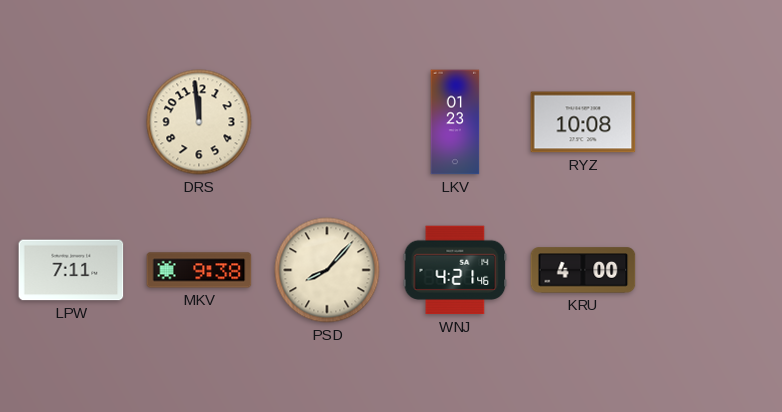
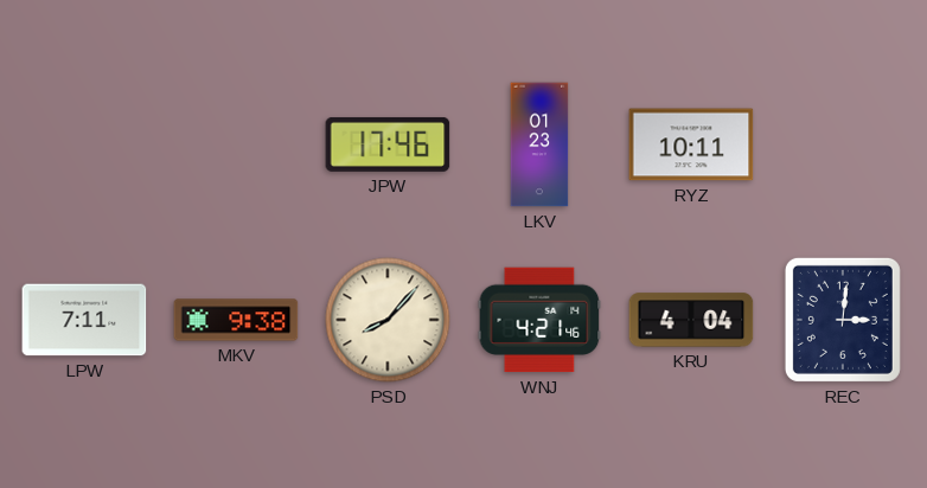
DRS: 11:59 -> none (199, 122)
JPW: none -> 17:46 (388, 145)
RYZ: 10:08 -> 10:11 (691, 145)
KRU: 4:00 -> 4:04 (691, 320)
REC: none -> 3:01 (843, 320)
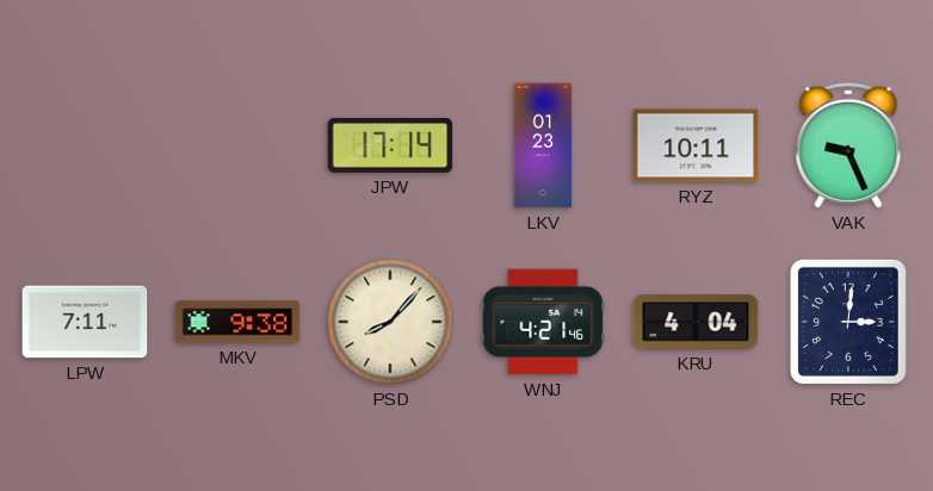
JPW: 17:46 -> 17:14 (390, 145)
VAK: none -> 9:26 (848, 145)
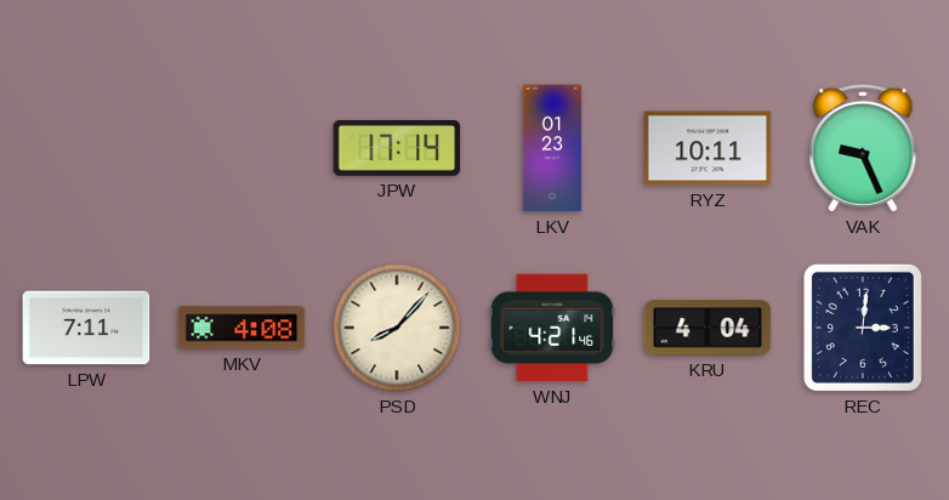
MKV: 9:38 -> 4:08 (241, 328)
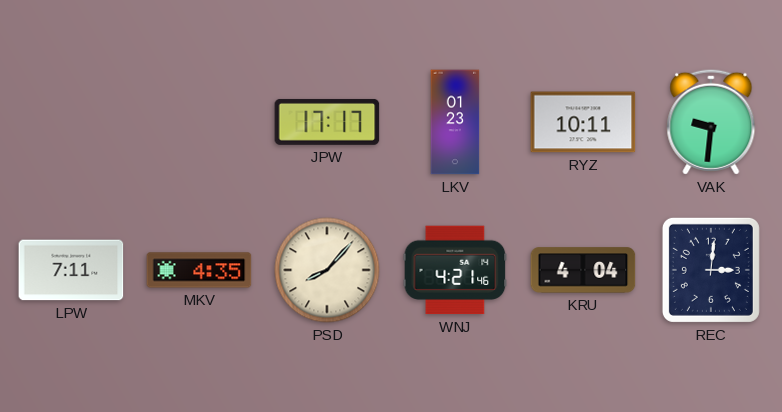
JPW: 17:14 -> 17:17 (327, 122)
VAK: 9:26 -> 9:31 (711, 122)
MKV: 4:08 -> 4:35 (199, 270)
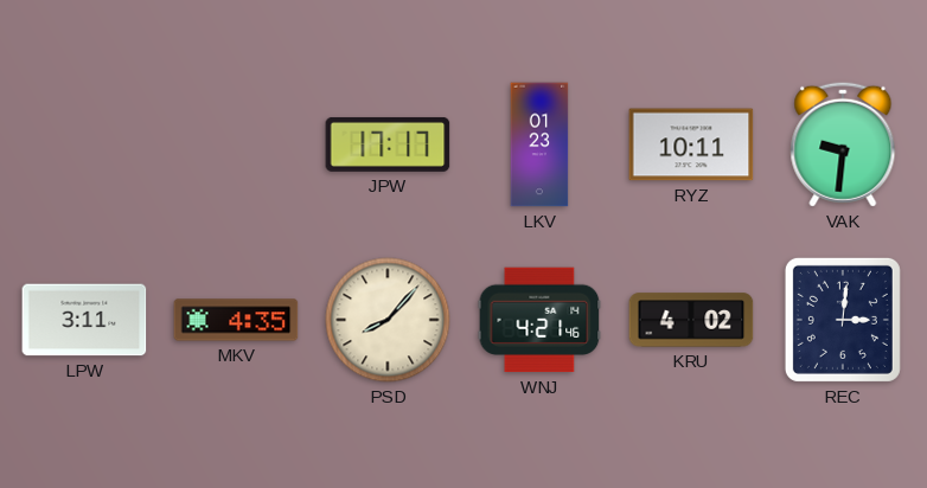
LPW: 7:11 -> 3:11 (84, 320)
KRU: 4:04 -> 4:02 (691, 320)
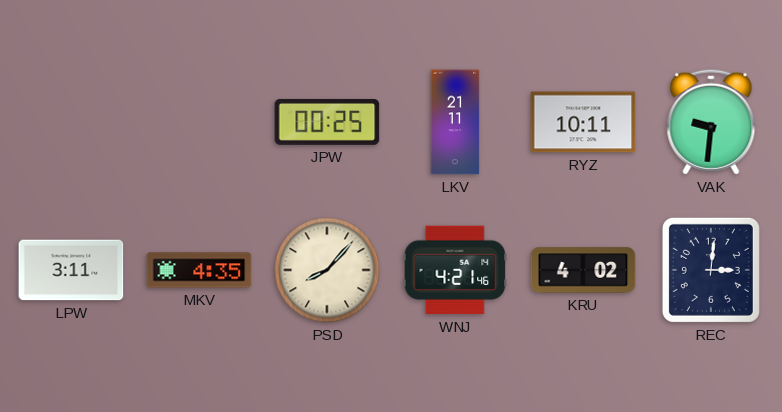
JPW: 17:17 -> 00:25 (327, 122)
LKV: 01:23 -> 21:11 (455, 122)
